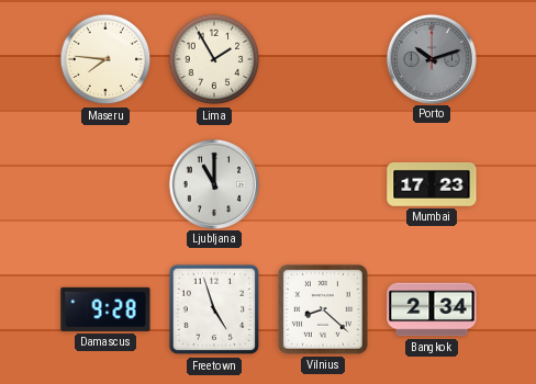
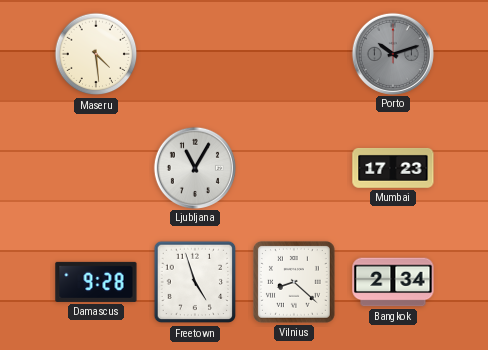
Maseru: 7:46 -> 4:29 (96, 54)
Lima: 1:55 -> none (214, 59)
Ljubljana: 11:00 -> 11:05 (194, 167)
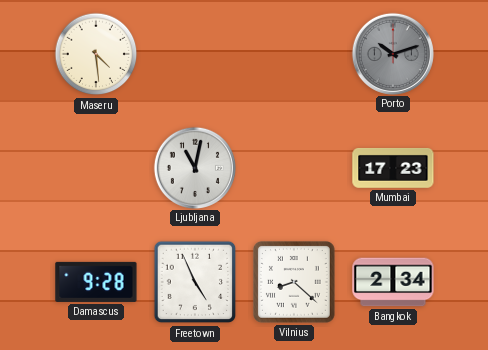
Ljubljana: 11:05 -> 11:02 (194, 167)
Freetown: 4:57 -> 4:56 (195, 282)
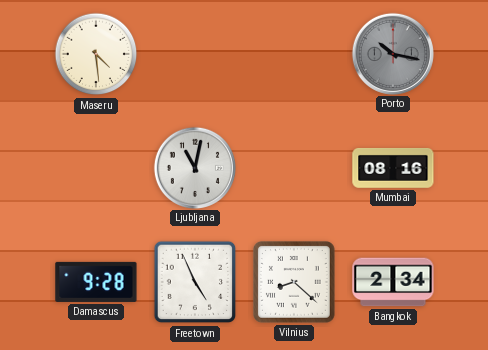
Porto: 10:12 -> 10:17 (392, 53)
Mumbai: 17:23 -> 08:16 (393, 168)
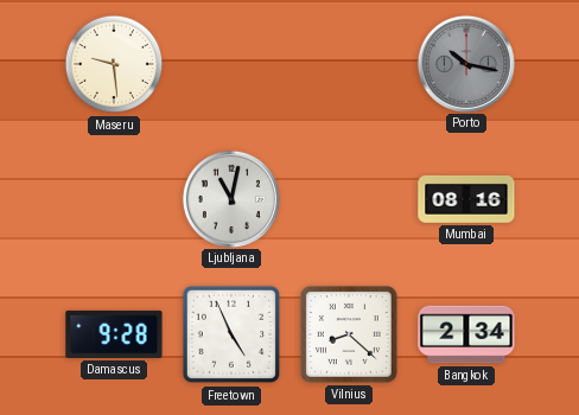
Maseru: 4:29 -> 9:29 (114, 64)
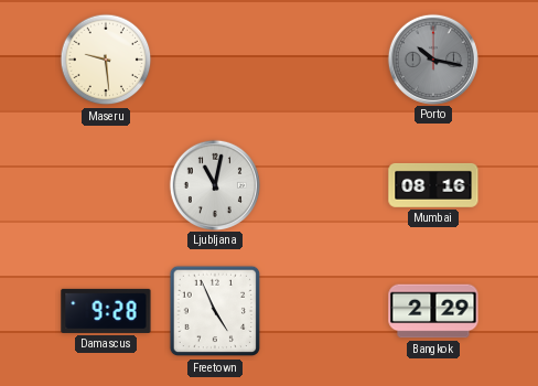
Vilnius: 8:22 -> none (349, 334)
Bangkok: 2:34 -> 2:29 (433, 311)
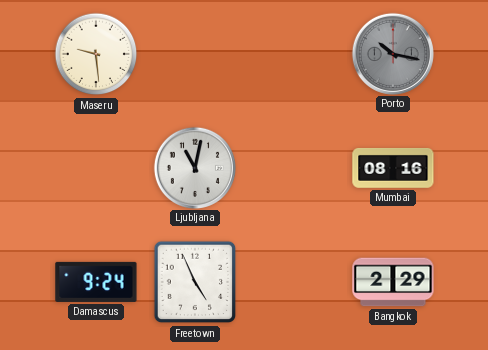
Damascus: 9:28 -> 9:24 (96, 282)
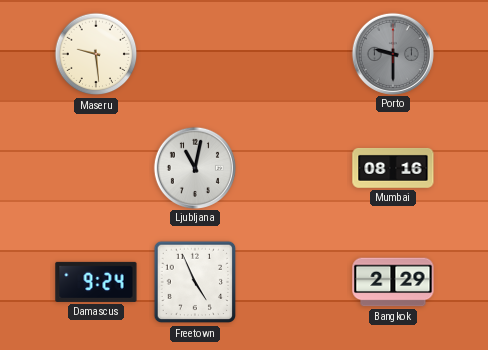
Porto: 10:17 -> 9:30 (392, 53)
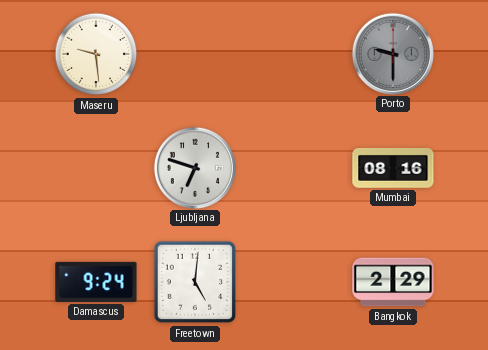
Ljubljana: 11:02 -> 6:48 (194, 167)
Freetown: 4:56 -> 5:01 (195, 282)
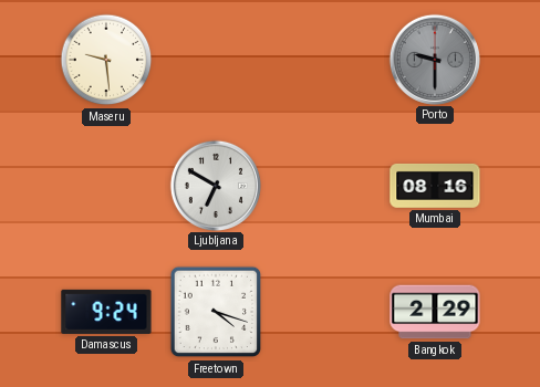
Ljubljana: 6:48 -> 6:50 (215, 185)
Freetown: 5:01 -> 4:18 (216, 312)
